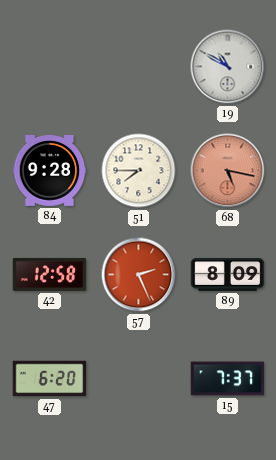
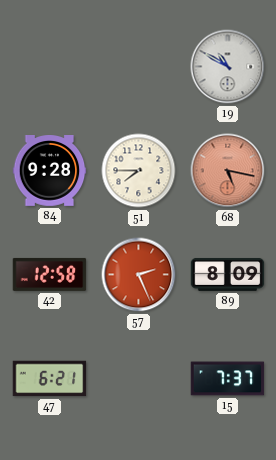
47: 6:20 -> 6:21 (50, 379)
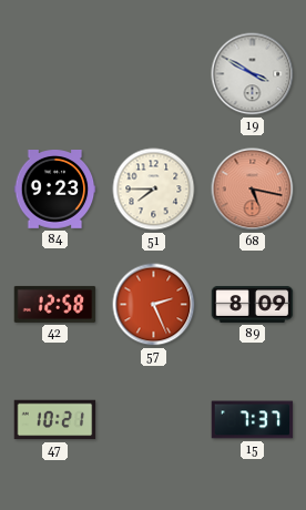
19: 10:50 -> 3:50 (253, 74)
84: 9:28 -> 9:23 (55, 190)
47: 6:21 -> 10:21 (55, 420)
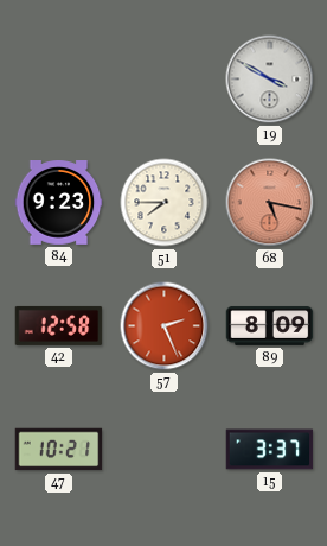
15: 7:37 -> 3:37 (270, 450)
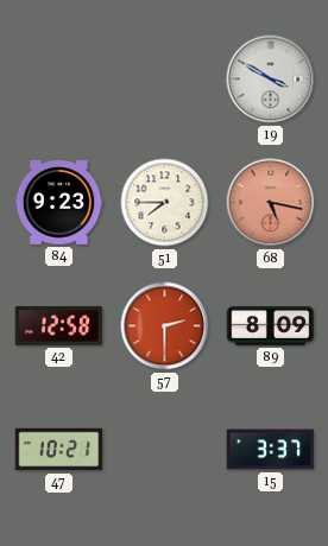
57: 2:26 -> 2:30 (165, 326)
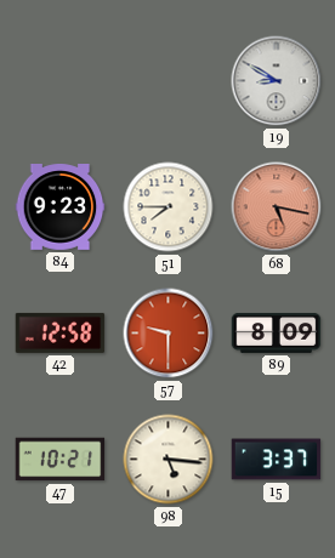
19: 3:50 -> 8:50 (277, 81)
57: 2:30 -> 9:30 (169, 334)
98: none -> 5:16 (169, 460)
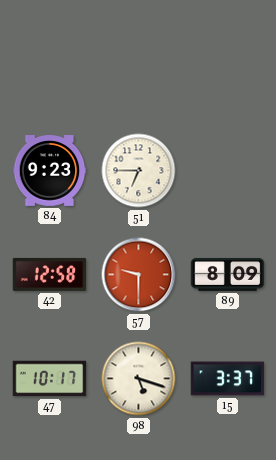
19: 8:50 -> none (277, 81)
51: 7:45 -> 6:45 (139, 171)
68: 5:17 -> none (277, 207)
47: 10:21 -> 10:17 (50, 379)
98: 5:16 -> 5:18 (139, 379)
